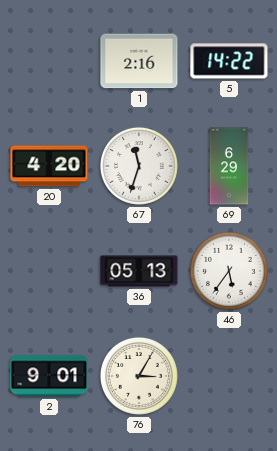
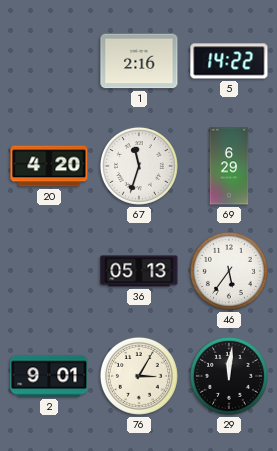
29: none -> 12:01 (229, 376)
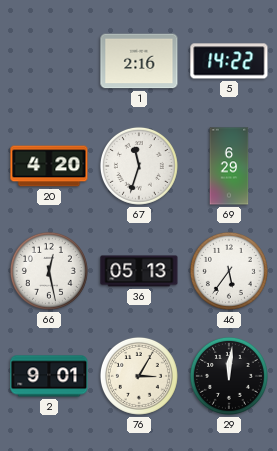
66: none -> 12:28 (49, 271)
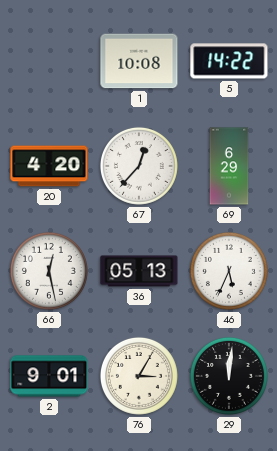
1: 2:16 -> 10:08 (139, 61)
67: 11:33 -> 12:37 (139, 166)
46: 5:36 -> 5:34 (229, 271)
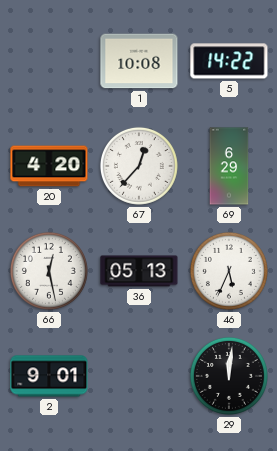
76: 3:05 -> none (139, 376)
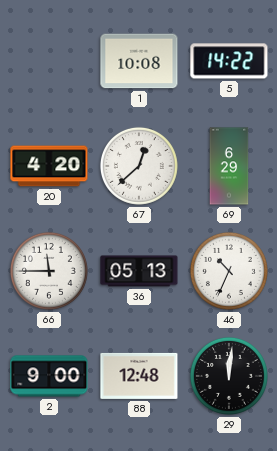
67: 12:37 -> 12:38 (139, 166)
66: 12:28 -> 11:45 (49, 271)
46: 5:34 -> 10:34 (229, 271)
2: 9:01 -> 9:00 (49, 376)
88: none -> 12:48 (139, 376)
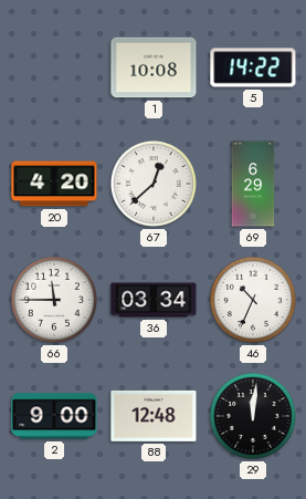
36: 05:13 -> 03:34 (154, 300)
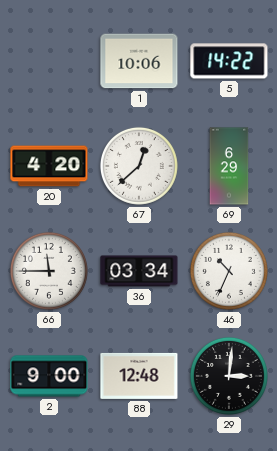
1: 10:08 -> 10:06 (139, 61)
29: 12:01 -> 3:01 (229, 376)
